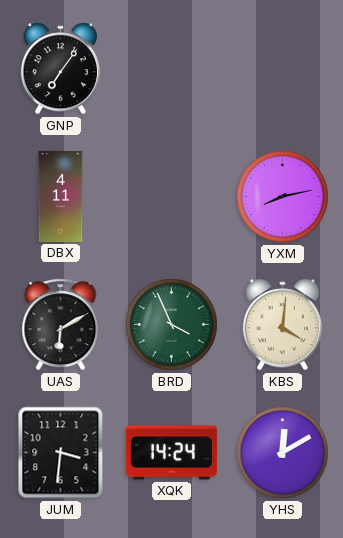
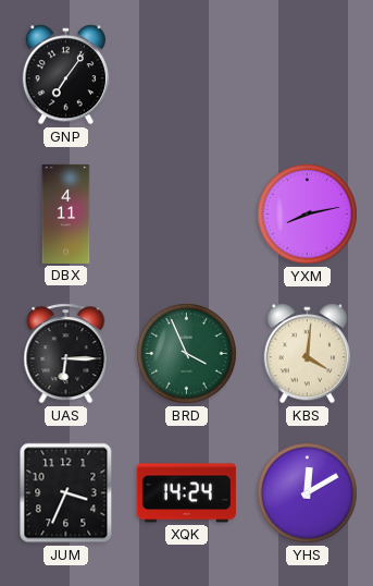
UAS: 6:10 -> 6:15 (66, 354)
JUM: 3:31 -> 3:34 (66, 493)
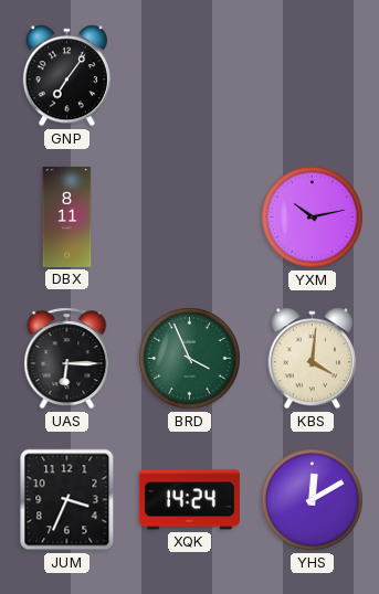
DBX: 4:11 -> 8:11 (67, 216)
YXM: 8:13 -> 10:13 (313, 218)
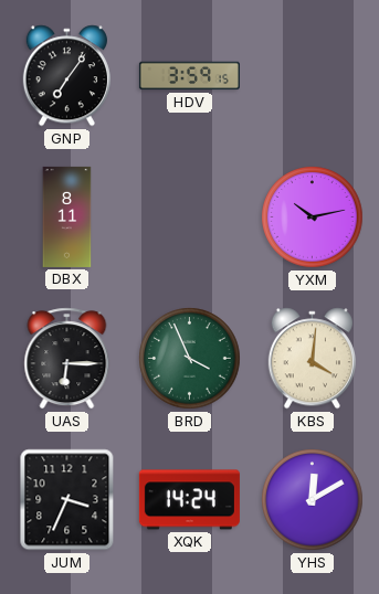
HDV: none -> 3:59 (189, 76)
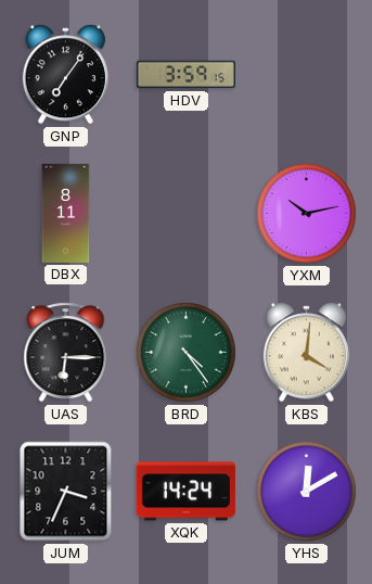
BRD: 3:56 -> 4:24 (187, 353)
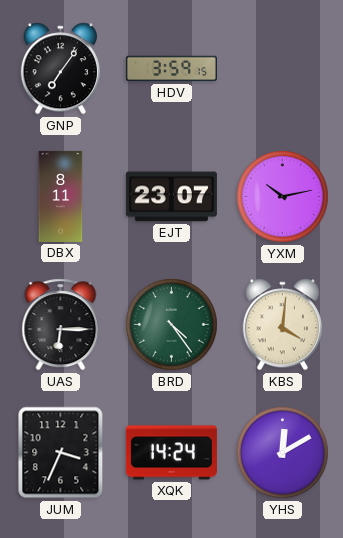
EJT: none -> 23:07 (171, 197)
